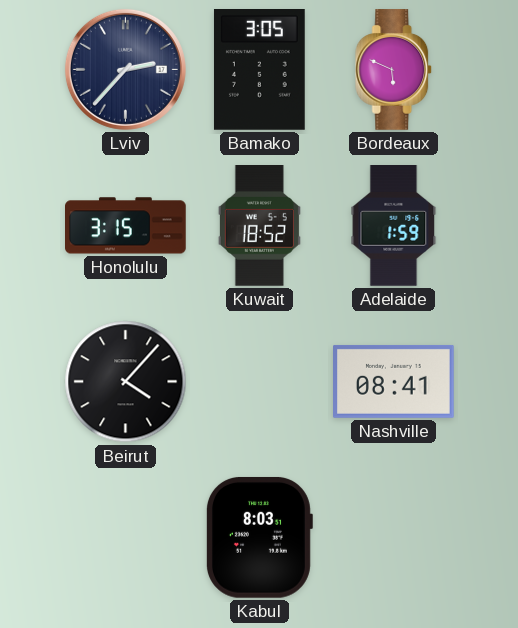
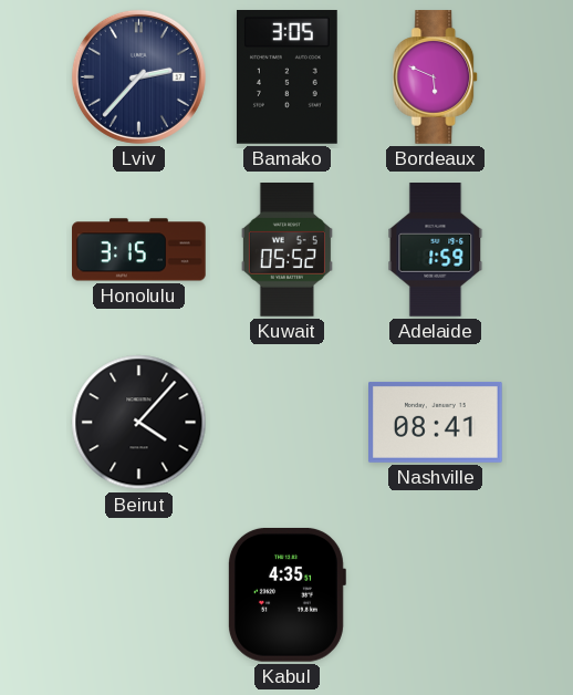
Kuwait: 18:52 -> 05:52 (286, 250)
Kabul: 8:03 -> 4:35 (286, 594)
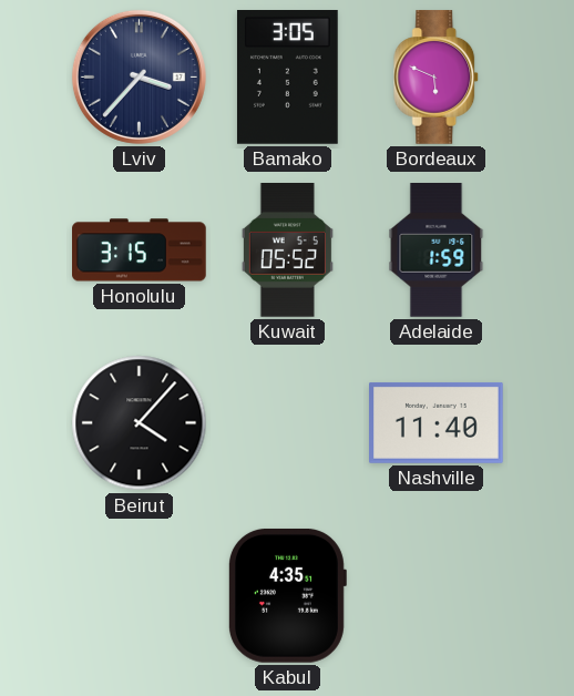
Lviv: 2:37 -> 3:37 (139, 76)
Nashville: 08:41 -> 11:40 (437, 422)
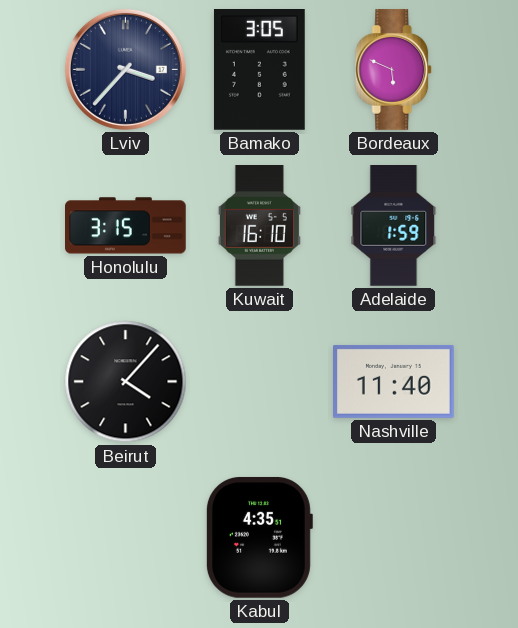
Kuwait: 05:52 -> 16:10 (259, 226)
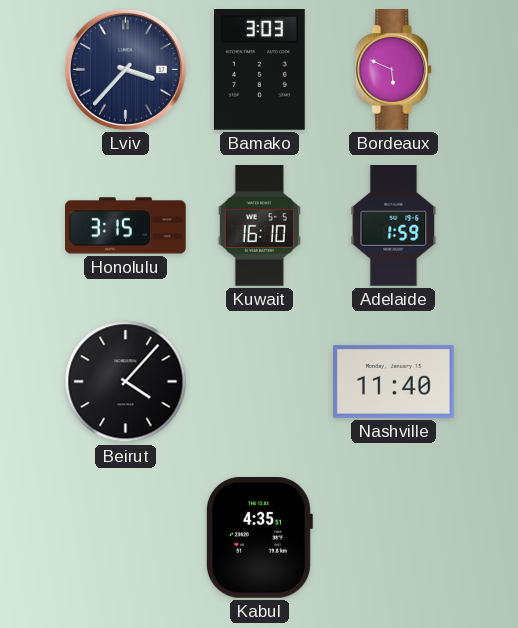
Bamako: 3:05 -> 3:03 (259, 70)
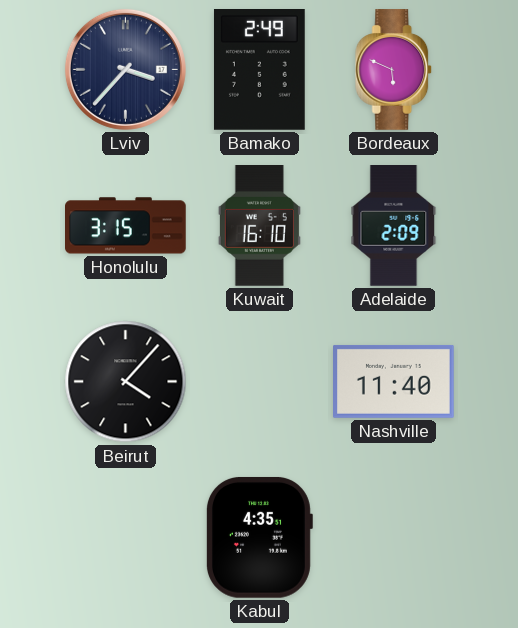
Bamako: 3:03 -> 2:49 (259, 70)
Adelaide: 1:59 -> 2:09 (394, 226)
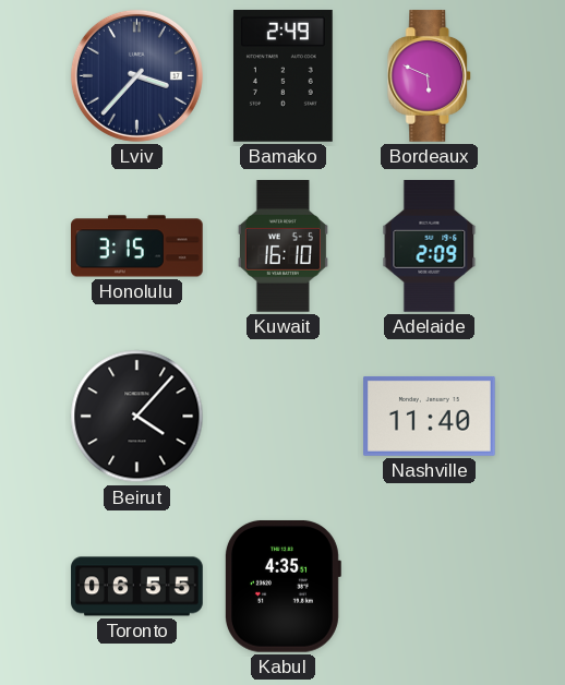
Toronto: none -> 06:55 (137, 587)
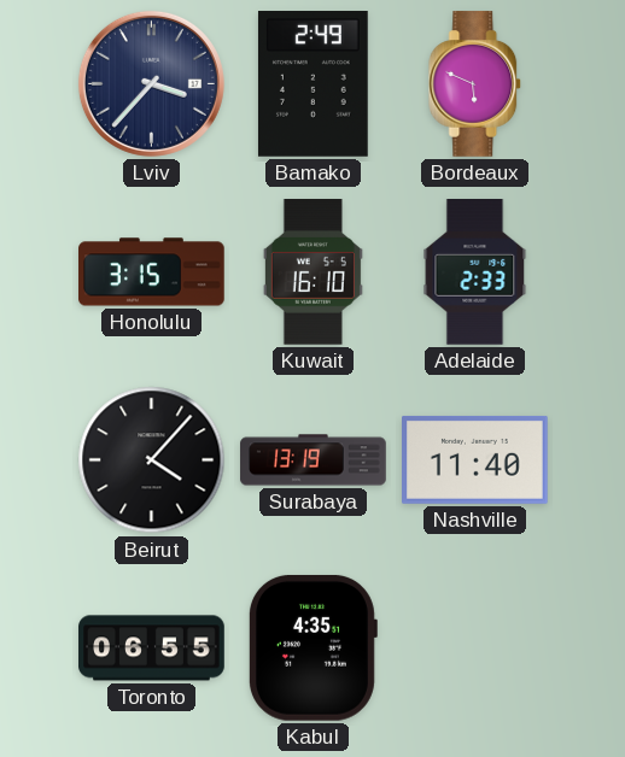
Adelaide: 2:09 -> 2:33 (475, 272)
Surabaya: none -> 13:19 (314, 460)
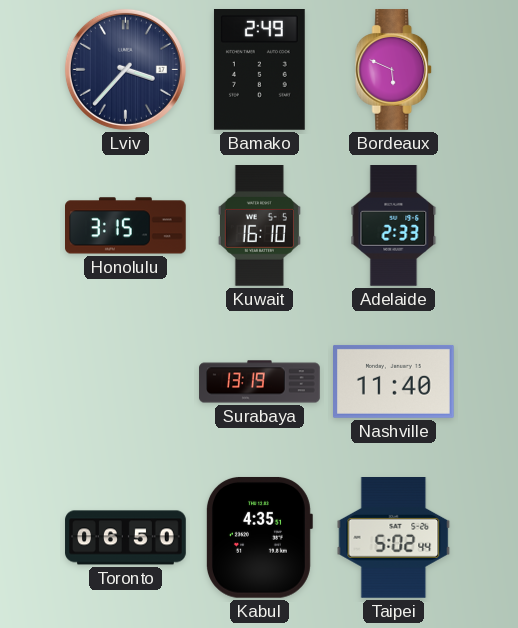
Beirut: 4:07 -> none (152, 460)
Toronto: 06:55 -> 06:50 (126, 538)
Taipei: none -> 5:02 (394, 538)
